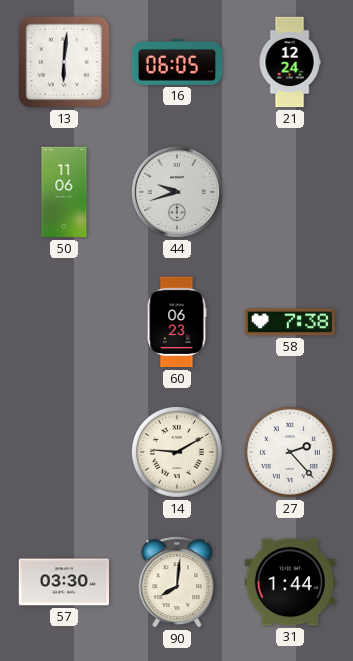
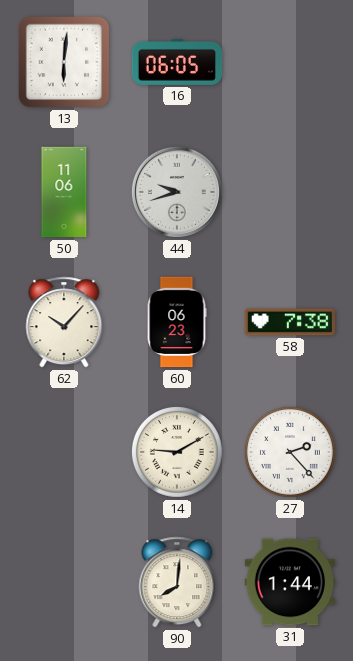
21: 12:24 -> none (290, 62)
62: none -> 10:07 (64, 322)
57: 03:30 -> none (64, 582)
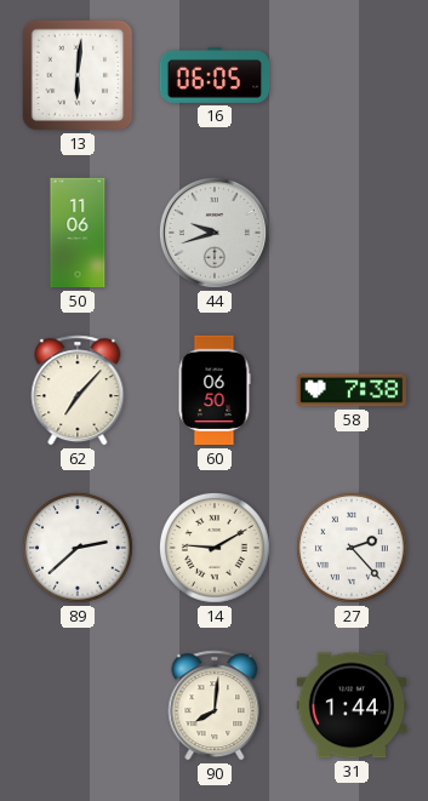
62: 10:07 -> 7:07 (78, 390)
60: 06:23 -> 06:50 (215, 390)
89: none -> 2:38 (78, 548)
